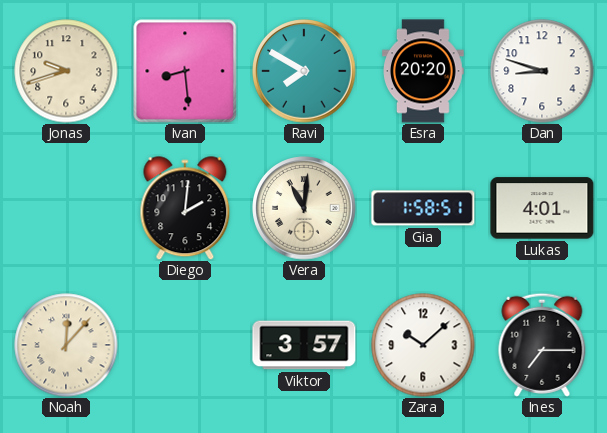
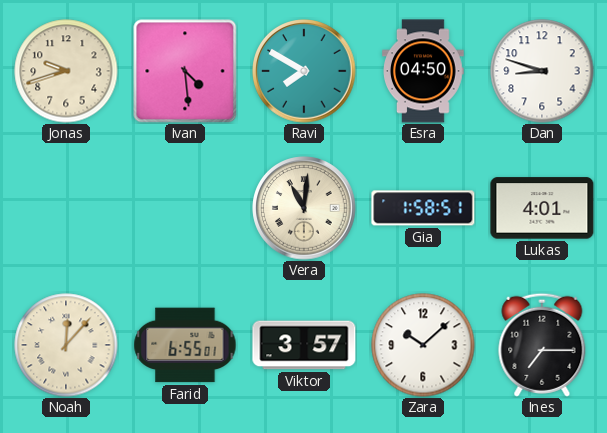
Ivan: 8:29 -> 4:29 (185, 71)
Esra: 20:20 -> 04:50 (423, 71)
Diego: 2:01 -> none (185, 208)
Farid: none -> 6:55 (185, 345)
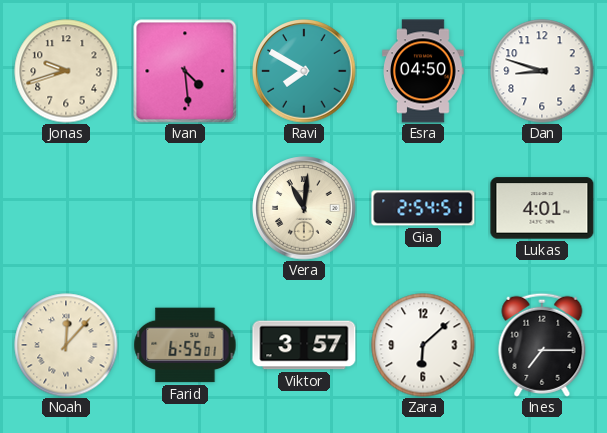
Gia: 1:58 -> 2:54 (423, 208)
Zara: 10:08 -> 6:08 (423, 345)
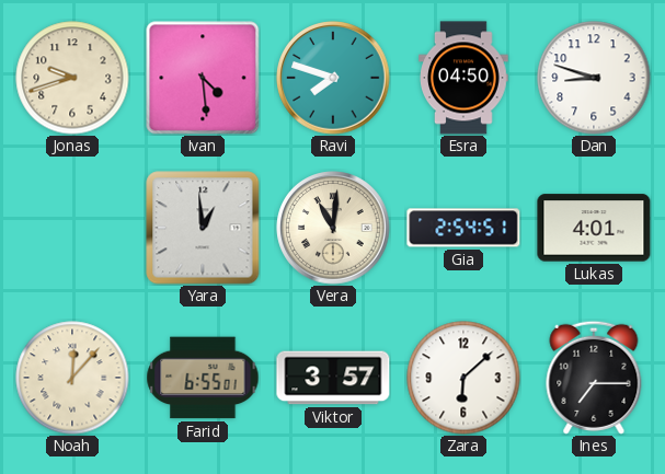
Ravi: 7:50 -> 7:48 (333, 78)
Yara: none -> 12:59 (203, 228)
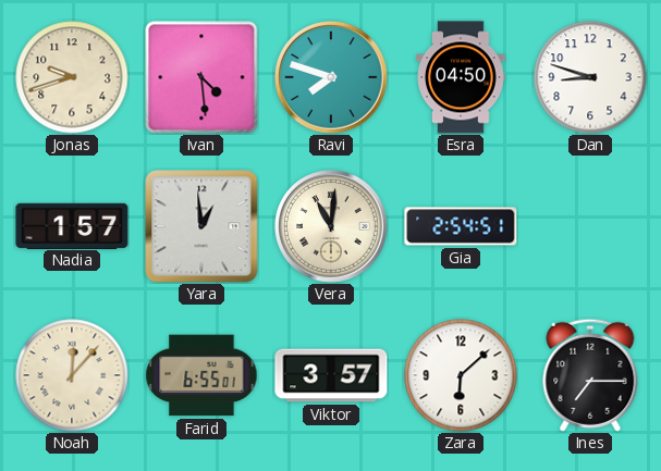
Nadia: none -> 1:57 (72, 225)
Lukas: 4:01 -> none (594, 228)
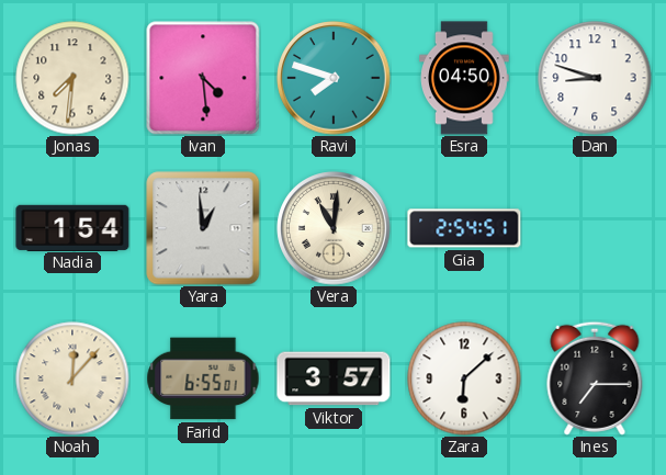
Jonas: 9:42 -> 7:31 (72, 78)
Nadia: 1:57 -> 1:54 (72, 227)
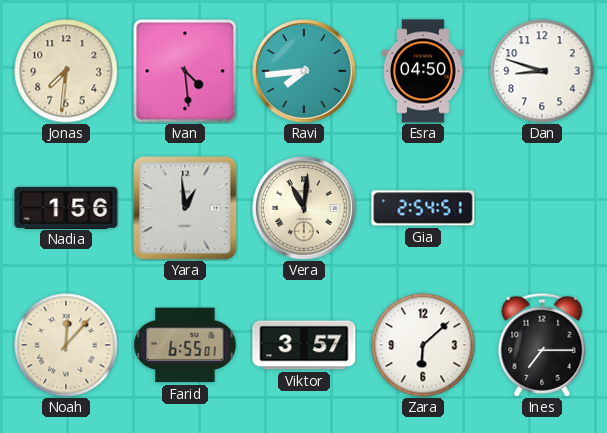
Ravi: 7:48 -> 7:44 (304, 71)
Nadia: 1:54 -> 1:56 (66, 207)
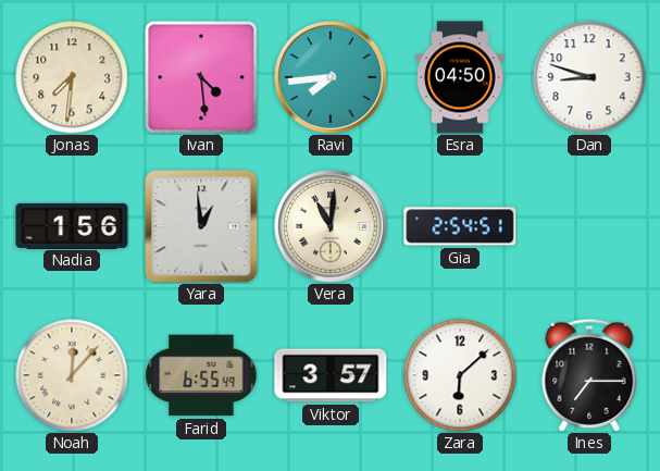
Farid: 6:55:01 -> 6:55:49 (201, 375)
